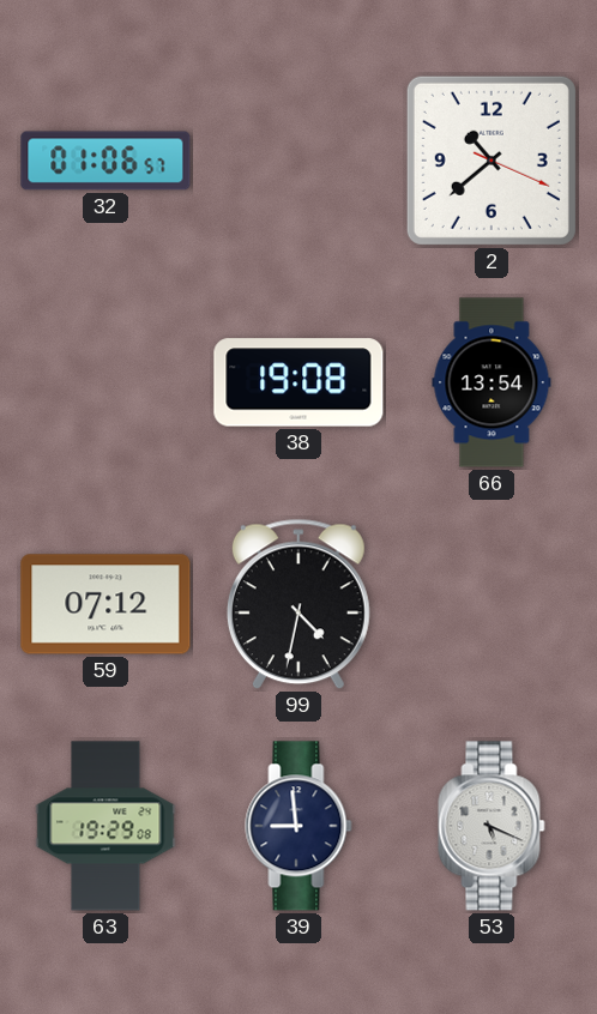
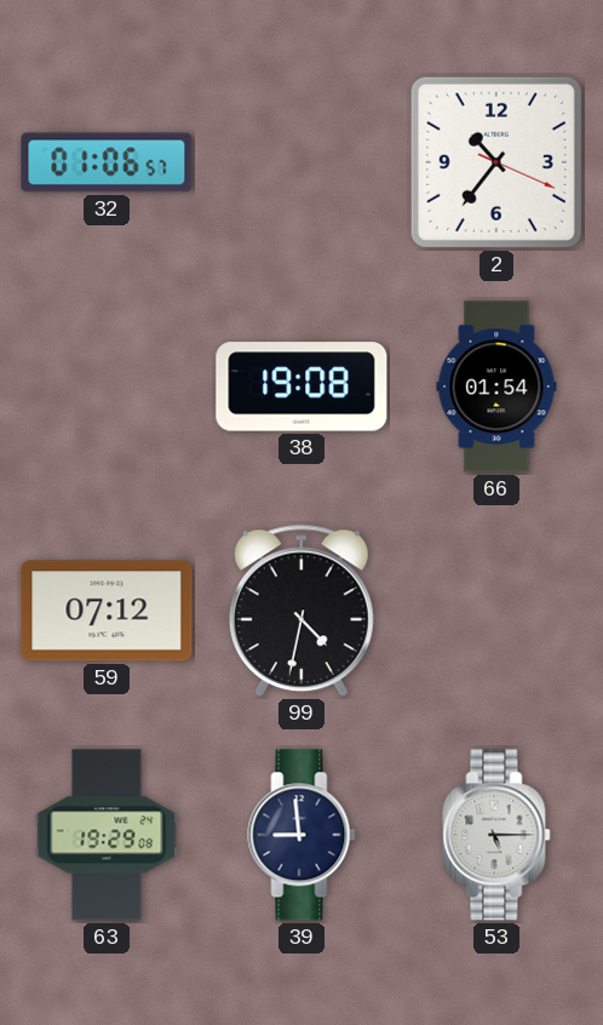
2: 10:38 -> 10:36 (496, 162)
66: 13:54 -> 01:54 (496, 386)
53: 5:19 -> 5:15 (496, 835)
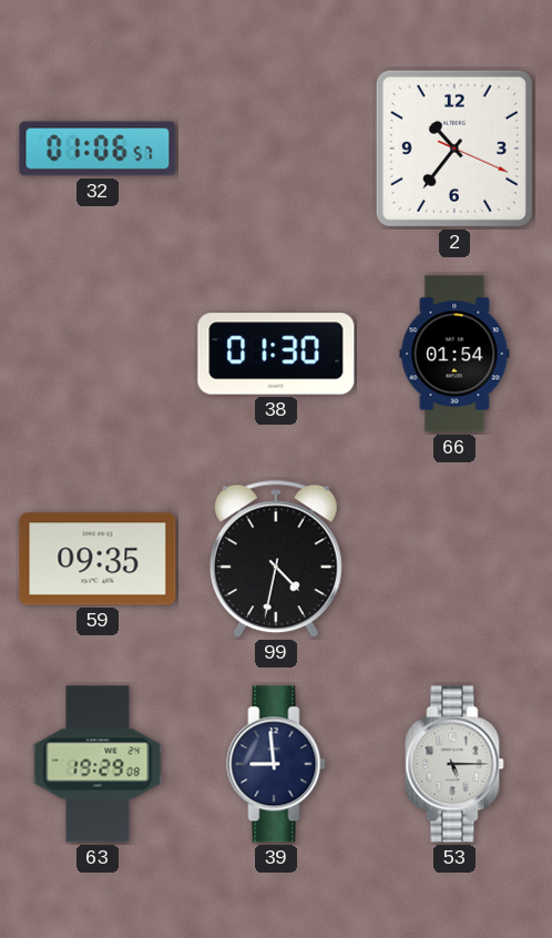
38: 19:08 -> 01:30 (276, 354)
59: 07:12 -> 09:35 (98, 559)
